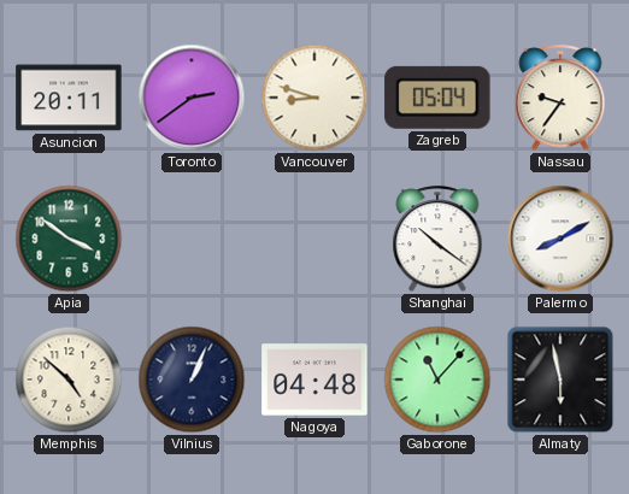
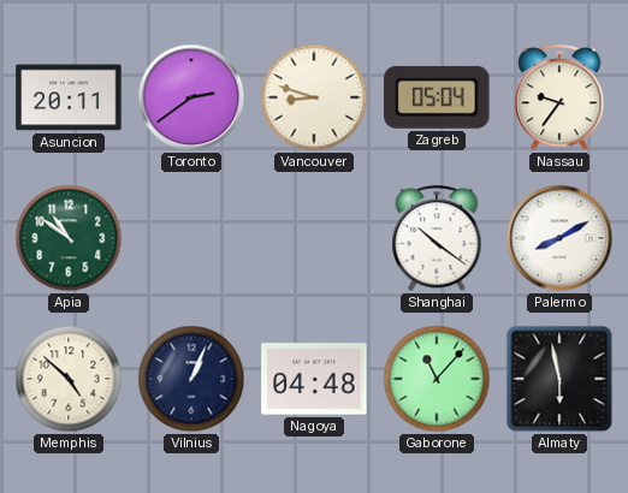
Apia: 3:51 -> 10:51 (69, 238)
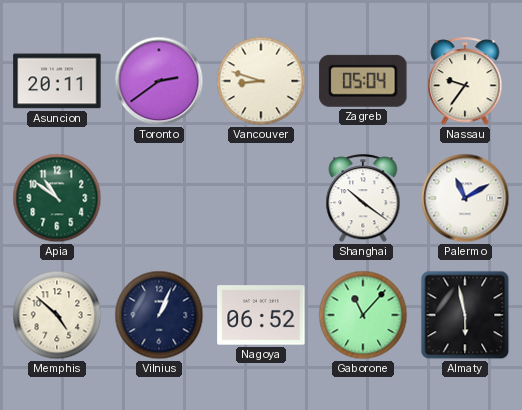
Palermo: 8:10 -> 11:10 (465, 198)
Nagoya: 04:48 -> 06:52 (261, 315)
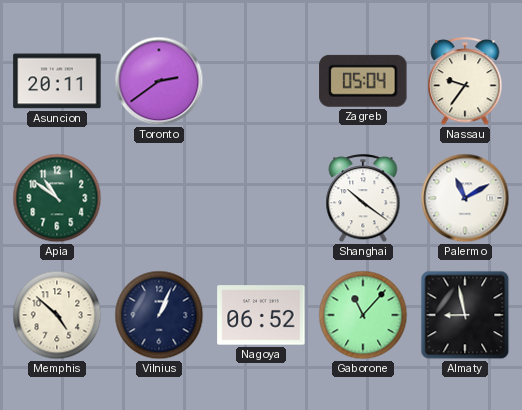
Vancouver: 8:48 -> none (261, 81)
Almaty: 5:58 -> 8:58 (465, 315)
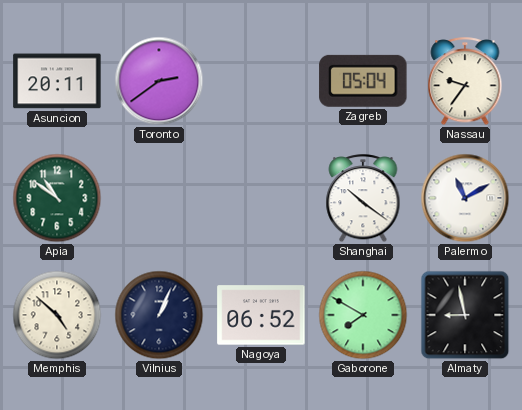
Gaborone: 11:07 -> 7:50 (363, 315)
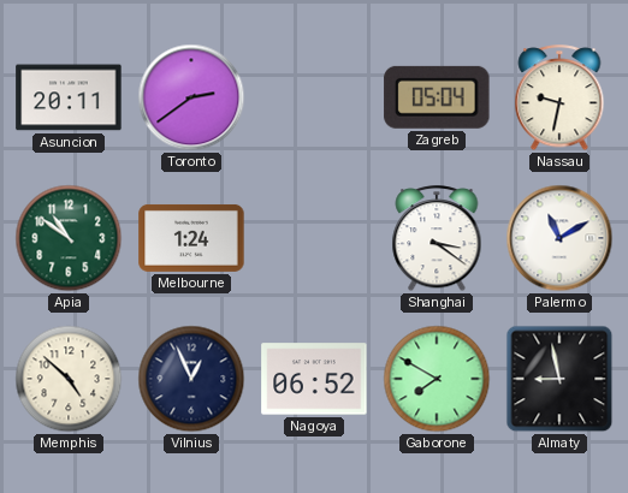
Nassau: 9:36 -> 9:32 (559, 99)
Melbourne: none -> 1:24 (191, 238)
Shanghai: 10:21 -> 3:21 (437, 239)
Vilnius: 1:04 -> 12:56 (191, 379)
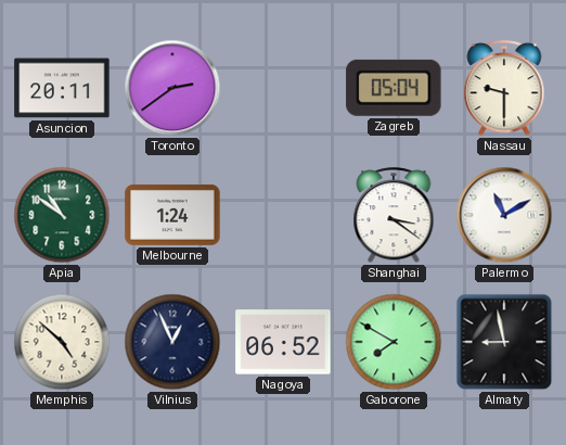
Nassau: 9:32 -> 9:30 (504, 89)
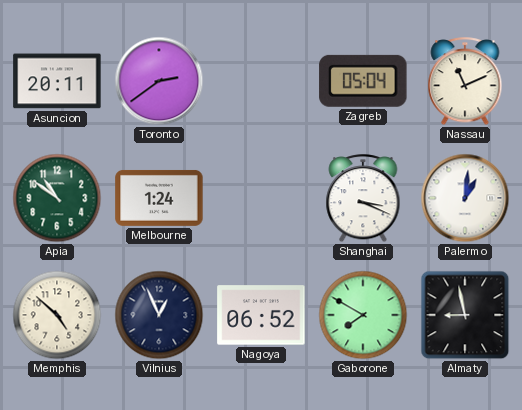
Nassau: 9:30 -> 11:11 (465, 82)
Shanghai: 3:21 -> 3:19 (363, 199)
Palermo: 11:10 -> 1:01 (465, 198)
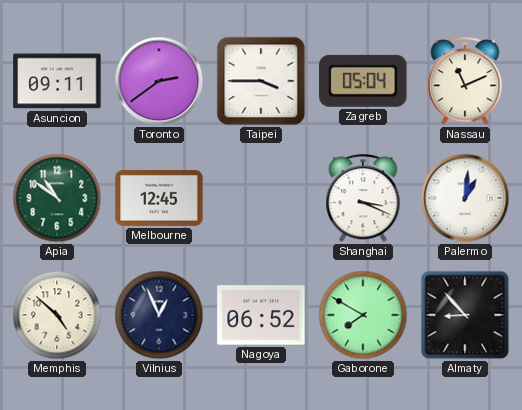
Asuncion: 20:11 -> 09:11 (57, 81)
Taipei: none -> 3:45 (261, 81)
Melbourne: 1:24 -> 12:45 (159, 198)
Almaty: 8:58 -> 8:53 (465, 315)
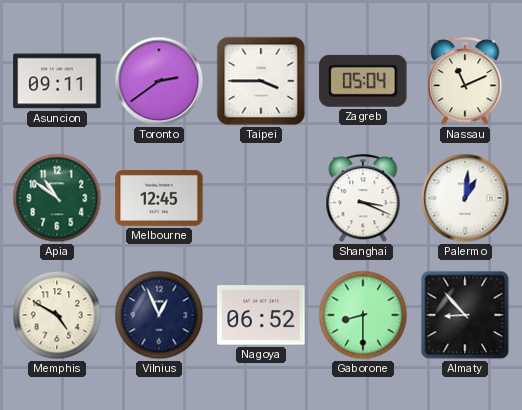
Memphis: 4:52 -> 4:50 (57, 315)
Gaborone: 7:50 -> 8:30 (363, 315)
